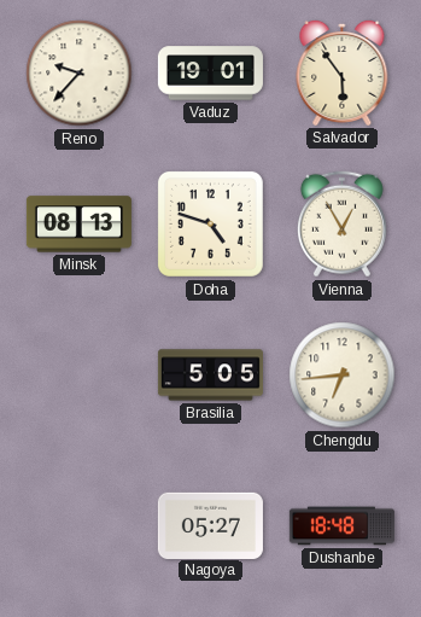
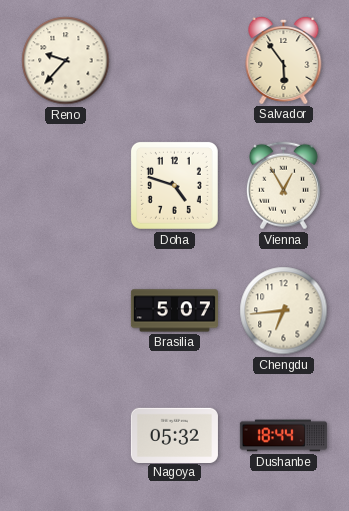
Vaduz: 19:01 -> none (210, 74)
Minsk: 08:13 -> none (78, 225)
Brasilia: 5:05 -> 5:07 (174, 311)
Nagoya: 05:27 -> 05:32 (174, 435)
Dushanbe: 18:48 -> 18:44 (283, 436)
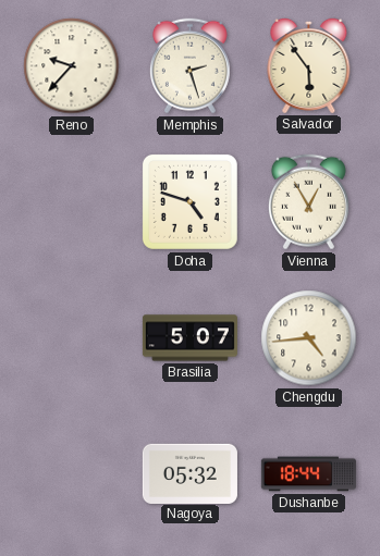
Memphis: none -> 2:27 (189, 66)
Chengdu: 6:44 -> 4:44 (309, 338)
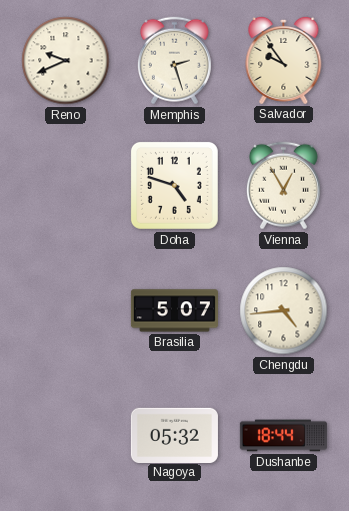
Reno: 9:37 -> 9:41 (66, 61)
Salvador: 5:54 -> 9:54 (284, 60)
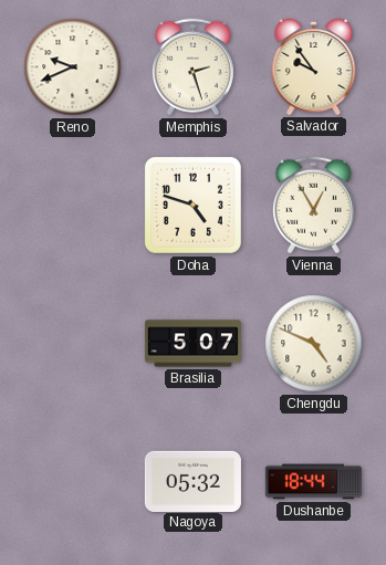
Chengdu: 4:44 -> 4:49 (314, 344)
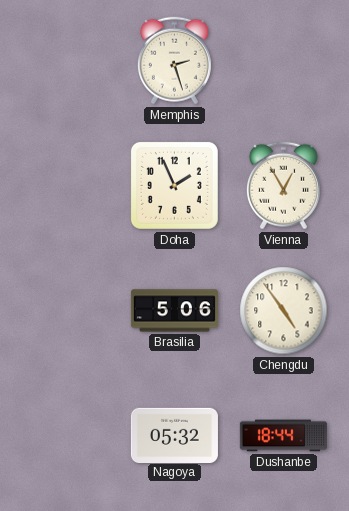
Reno: 9:41 -> none (73, 67)
Salvador: 9:54 -> none (314, 66)
Doha: 4:48 -> 1:56 (174, 185)
Brasilia: 5:07 -> 5:06 (174, 311)
Chengdu: 4:49 -> 4:54 (284, 311)
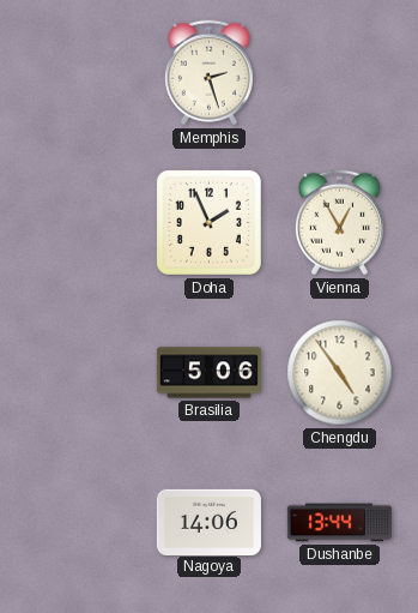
Nagoya: 05:32 -> 14:06 (208, 522)
Dushanbe: 18:44 -> 13:44 (339, 523)
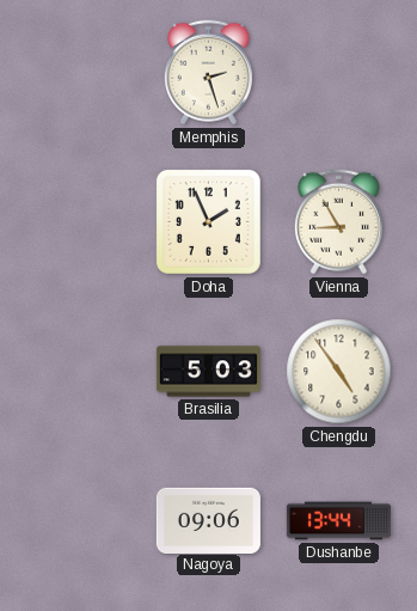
Vienna: 12:55 -> 8:55 (338, 222)
Brasilia: 5:06 -> 5:03 (208, 372)
Nagoya: 14:06 -> 09:06 (208, 520)
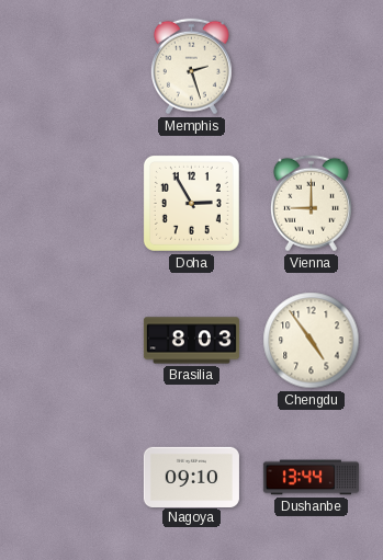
Doha: 1:56 -> 2:55 (191, 203)
Vienna: 8:55 -> 9:00 (311, 204)
Brasilia: 5:03 -> 8:03 (191, 341)
Nagoya: 09:06 -> 09:10 (191, 477)
